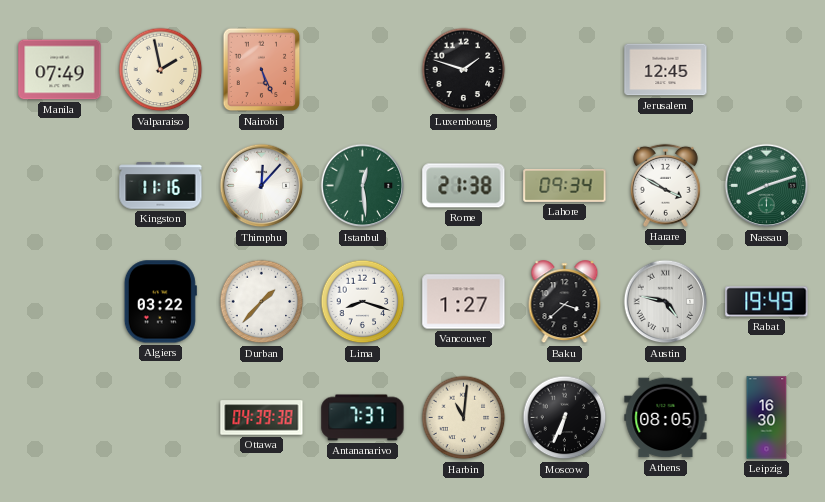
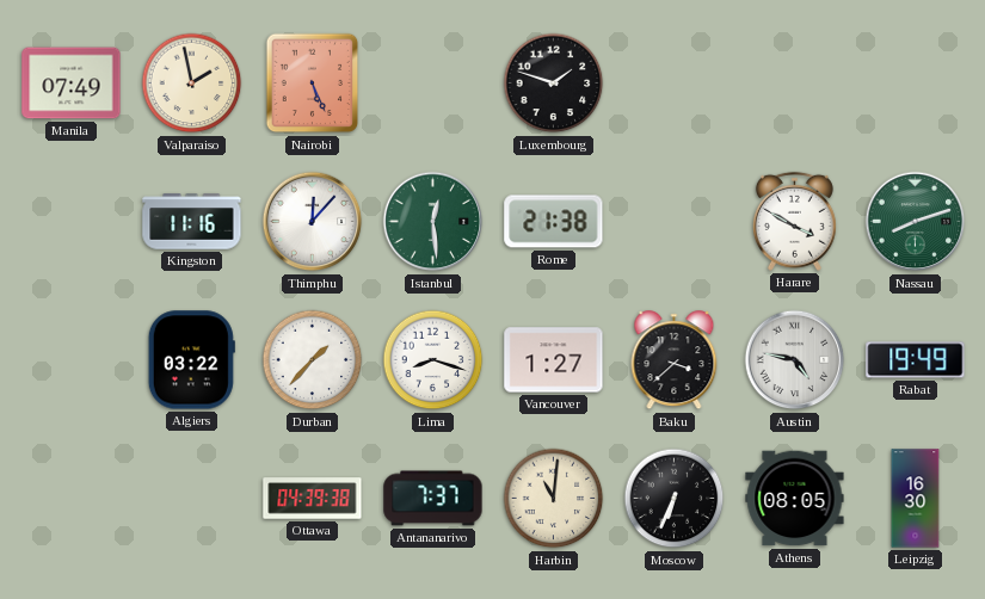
Jerusalem: 12:45 -> none (666, 70)
Lahore: 09:34 -> none (565, 186)
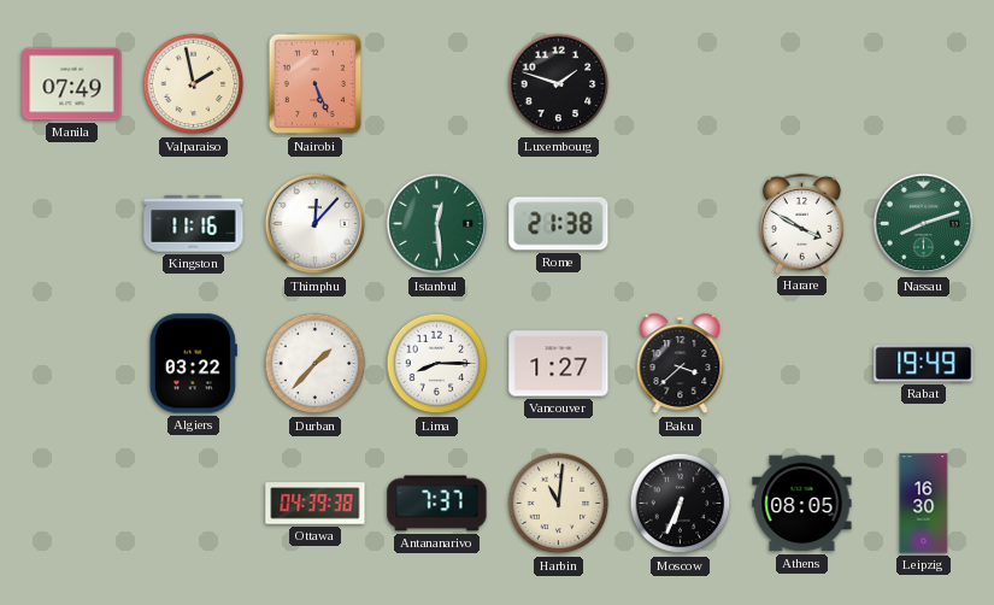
Lima: 8:18 -> 8:15 (437, 364)
Austin: 4:47 -> none (795, 360)
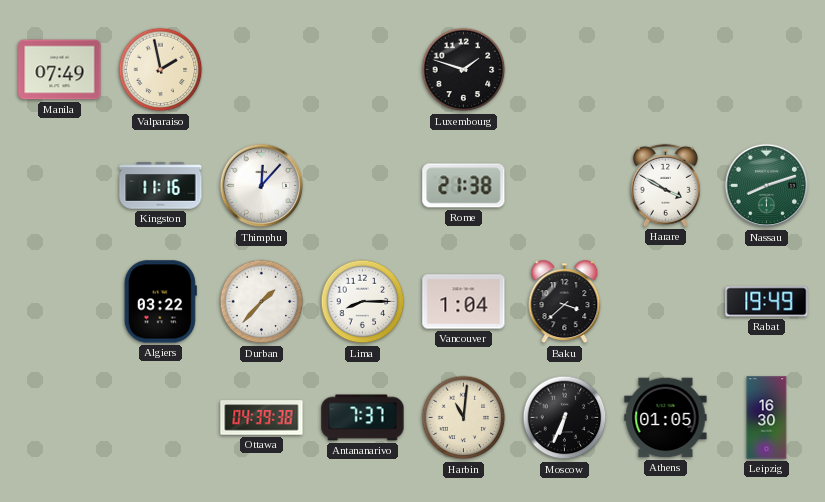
Nairobi: 5:26 -> none (316, 84)
Istanbul: 12:29 -> none (437, 224)
Vancouver: 1:27 -> 1:04 (464, 302)
Athens: 08:05 -> 01:05 (666, 418)
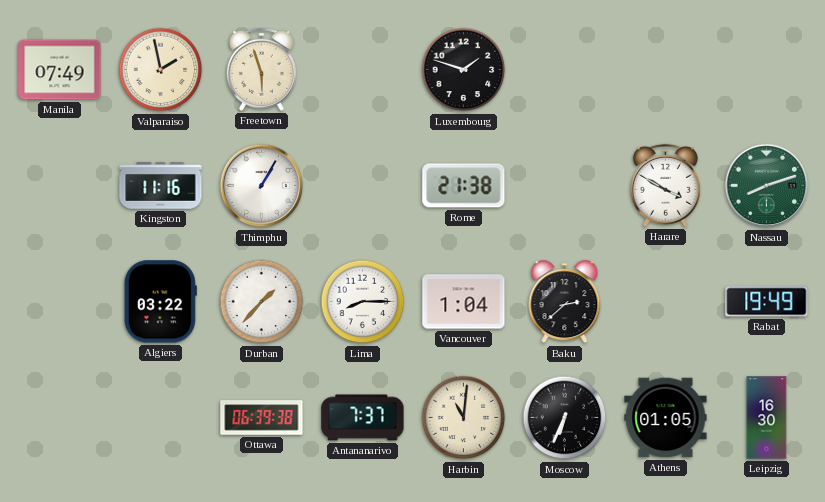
Freetown: none -> 5:57 (261, 69)
Thimphu: 12:07 -> 1:05 (262, 186)
Baku: 3:38 -> 2:38 (565, 302)
Ottawa: 04:39 -> 06:39 (262, 418)
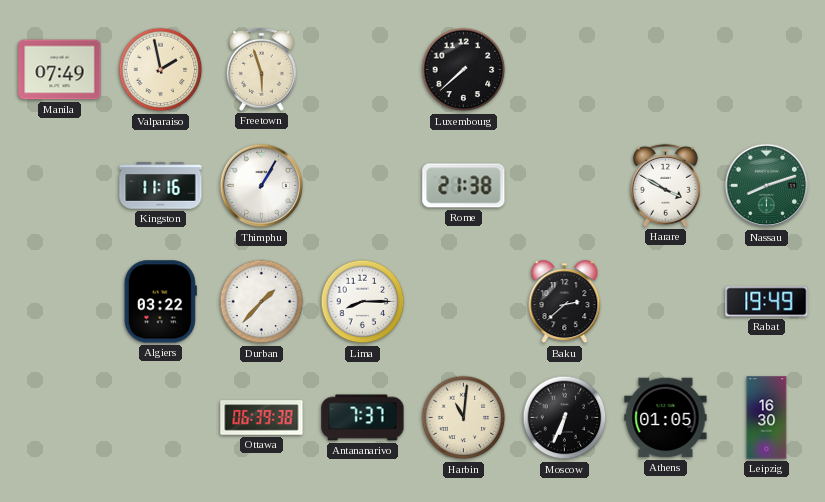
Luxembourg: 1:48 -> 7:38 (464, 70)
Vancouver: 1:04 -> none (464, 302)
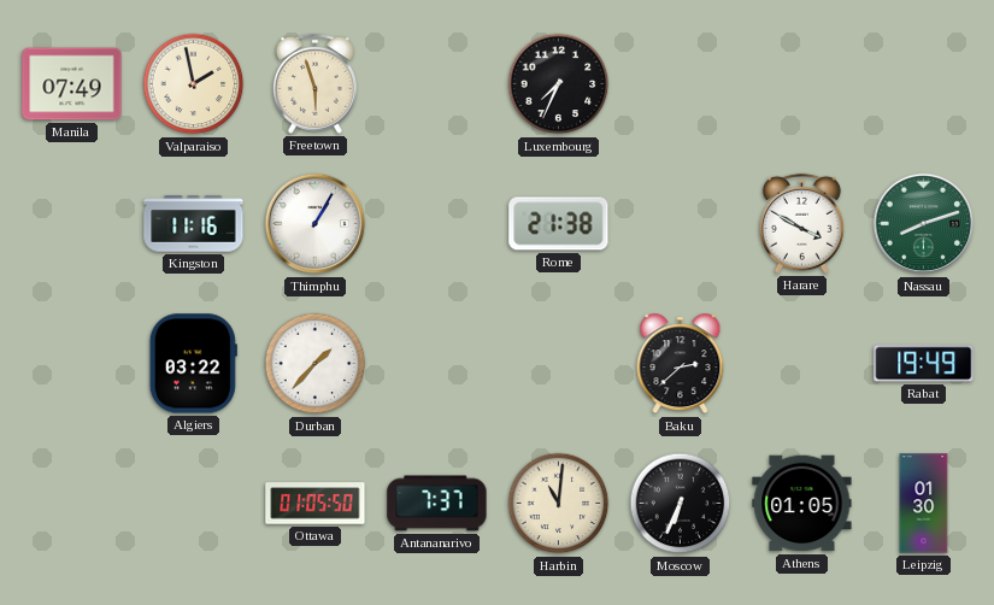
Luxembourg: 7:38 -> 7:34 (559, 84)
Lima: 8:15 -> none (363, 302)
Ottawa: 06:39 -> 01:05 (316, 504)
Leipzig: 16:30 -> 01:30 (924, 504)
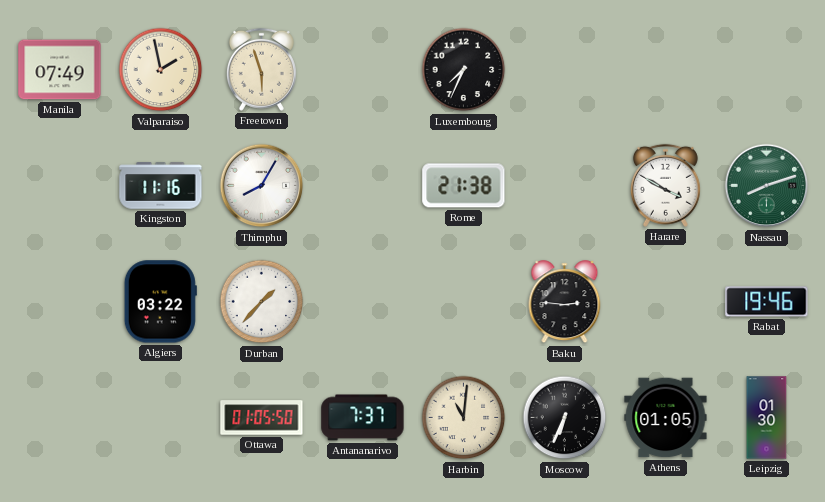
Thimphu: 1:05 -> 8:05 (262, 186)
Baku: 2:38 -> 2:46 (565, 302)
Rabat: 19:49 -> 19:46 (767, 302)
